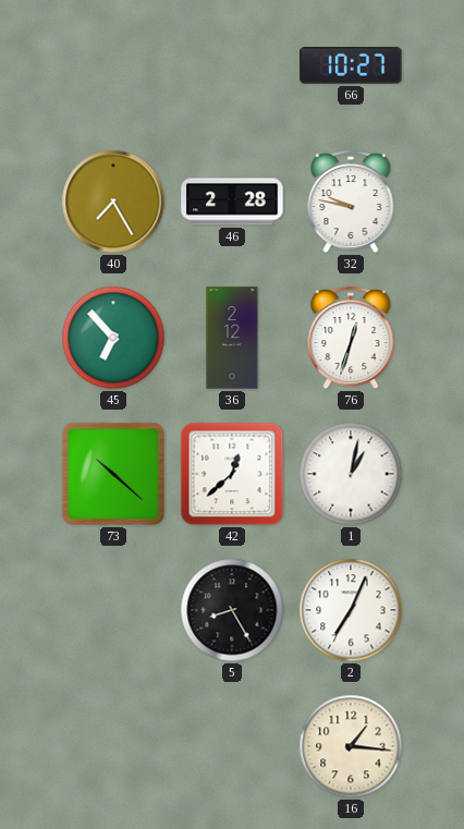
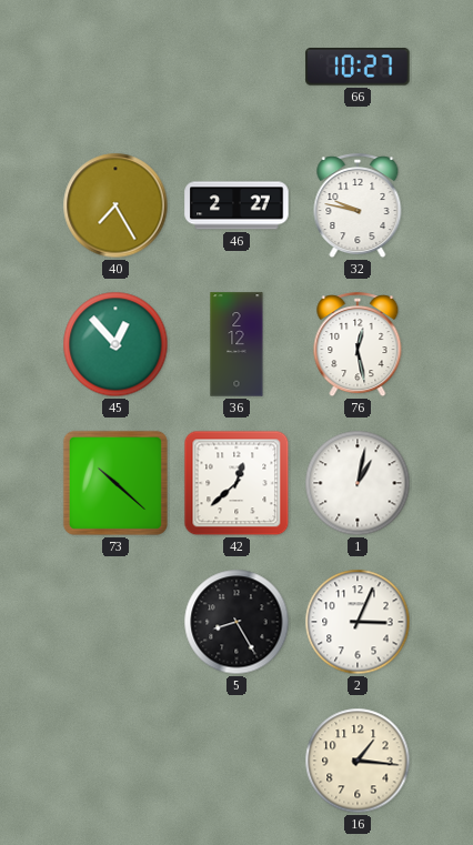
46: 2:28 -> 2:27 (236, 205)
45: 6:53 -> 12:53 (115, 344)
76: 12:33 -> 12:28 (358, 345)
2: 7:04 -> 3:04 (358, 622)
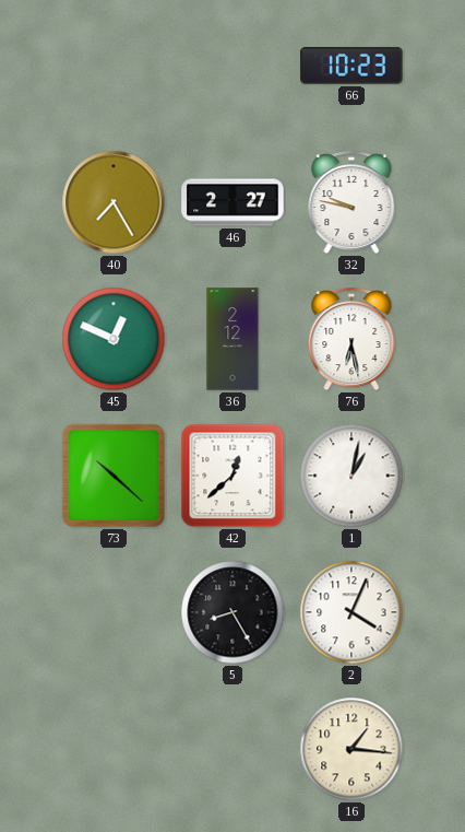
66: 10:27 -> 10:23 (351, 67)
45: 12:53 -> 12:49 (114, 339)
76: 12:28 -> 6:28 (351, 340)
2: 3:04 -> 4:04 (351, 612)
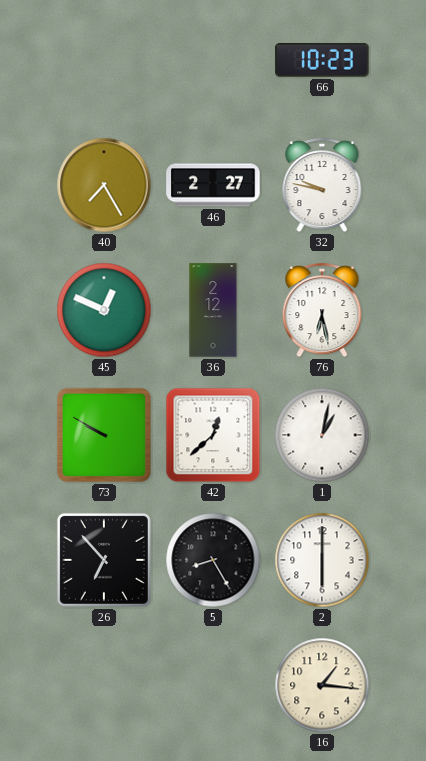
73: 10:22 -> 9:50 (104, 435)
26: none -> 6:53 (104, 560)
2: 4:04 -> 6:00 (322, 560)
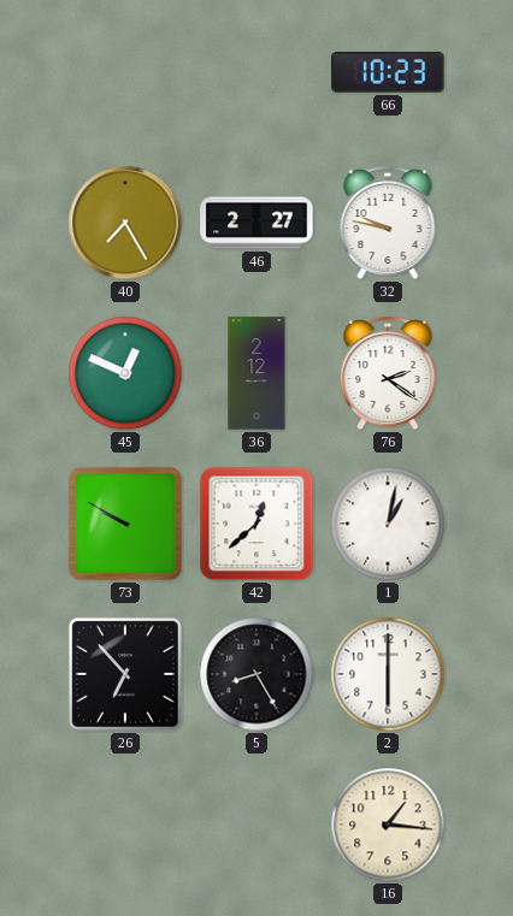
76: 6:28 -> 2:21 (388, 374)
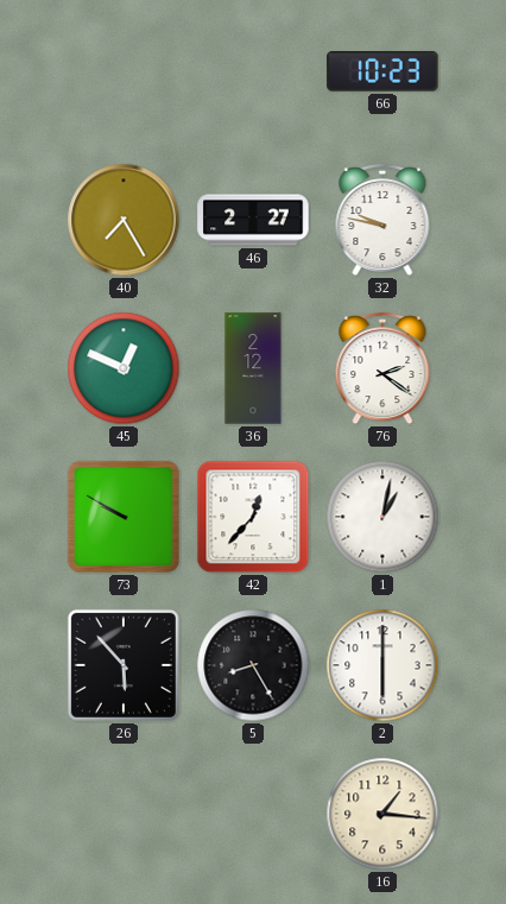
42: 12:38 -> 12:37 (253, 517)
26: 6:53 -> 5:53 (124, 665)
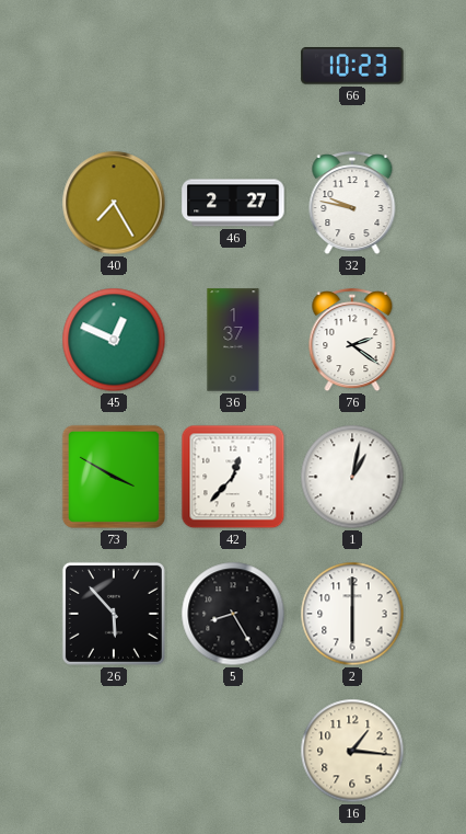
36: 2:12 -> 1:37 (233, 340)
73: 9:50 -> 3:50 (114, 477)
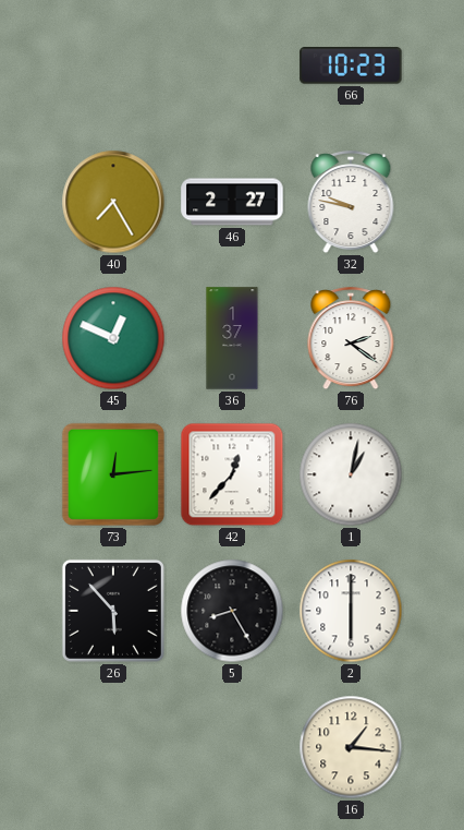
73: 3:50 -> 12:14 (113, 474)
